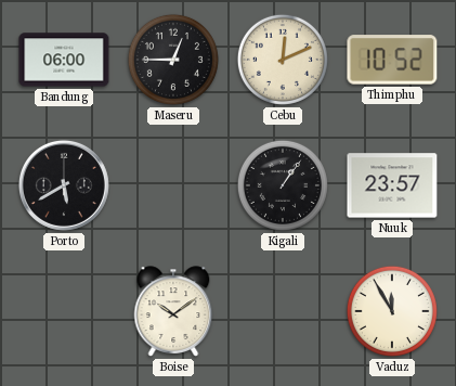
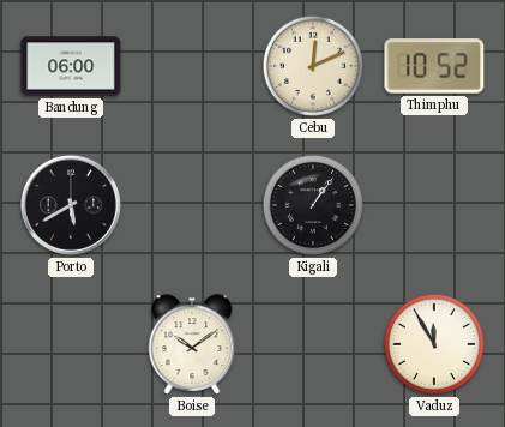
Maseru: 12:45 -> none (173, 60)
Nuuk: 23:57 -> none (392, 185)
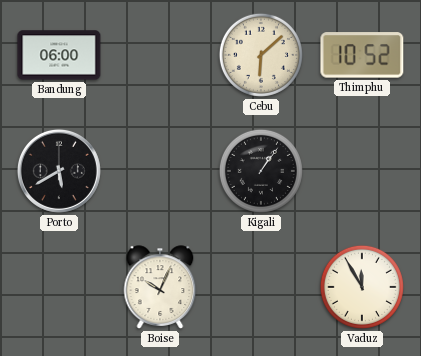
Cebu: 12:11 -> 6:08 (261, 55)
Boise: 10:09 -> 10:04 (160, 287)
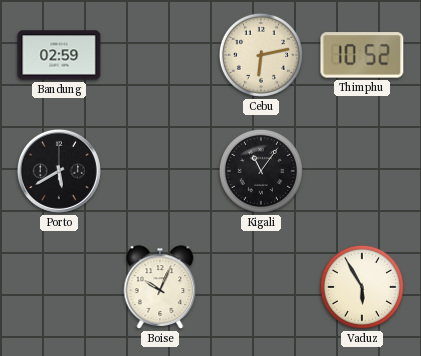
Bandung: 06:00 -> 02:59 (59, 55)
Cebu: 6:08 -> 6:13 (261, 55)
Kigali: 1:06 -> 11:06 (261, 171)
Vaduz: 11:55 -> 5:55 (362, 287)
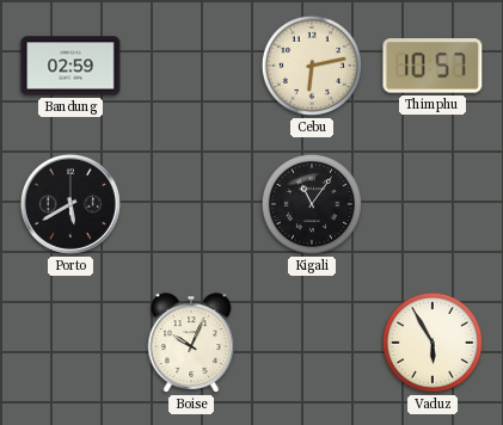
Thimphu: 10:52 -> 10:57 (433, 66)
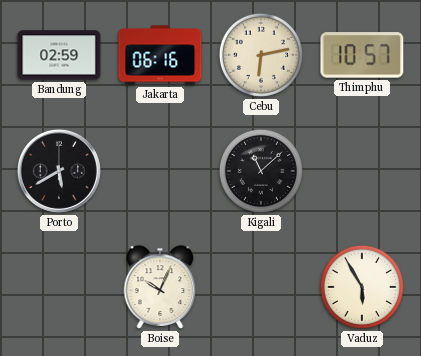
Jakarta: none -> 06:16 (160, 55)
Kigali: 11:06 -> 11:08 (261, 171)
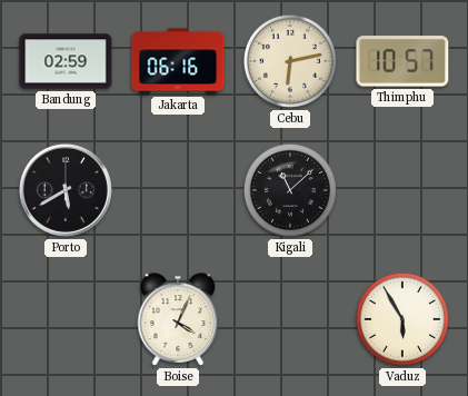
Boise: 10:04 -> 4:04 (178, 319)
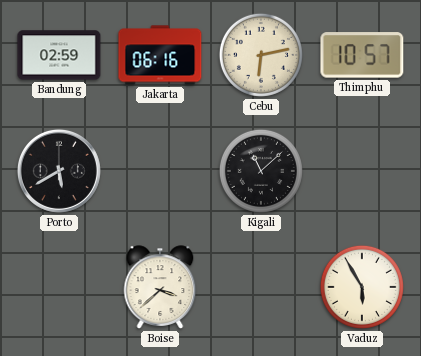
Boise: 4:04 -> 3:38 (160, 287)
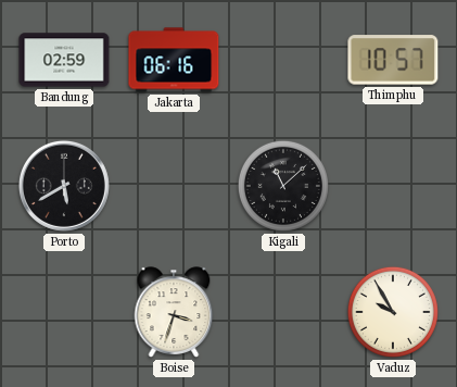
Cebu: 6:13 -> none (261, 55)
Boise: 3:38 -> 3:33 (174, 312)
Vaduz: 5:55 -> 9:55 (393, 312)
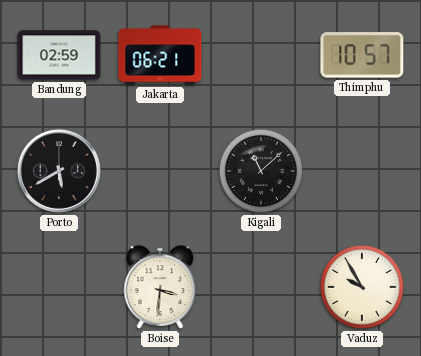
Jakarta: 06:16 -> 06:21 (160, 55)
Boise: 3:33 -> 3:31 (160, 287)
